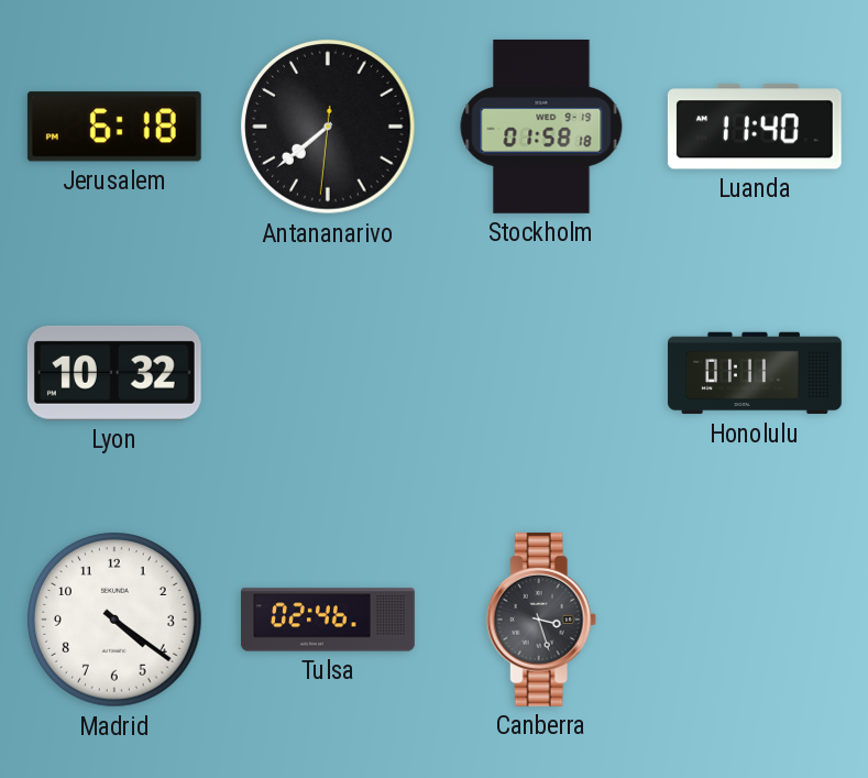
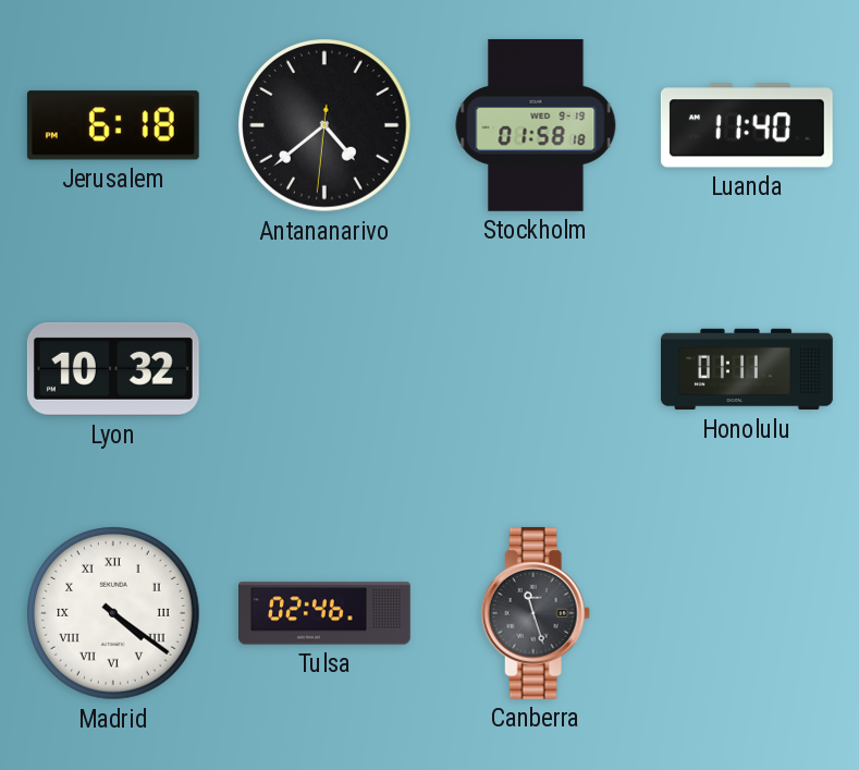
Antananarivo: 7:38 -> 4:38 (324, 125)
Madrid numerals: Arabic -> Roman (113, 613)
Canberra: 3:27 -> 11:27 (536, 613)
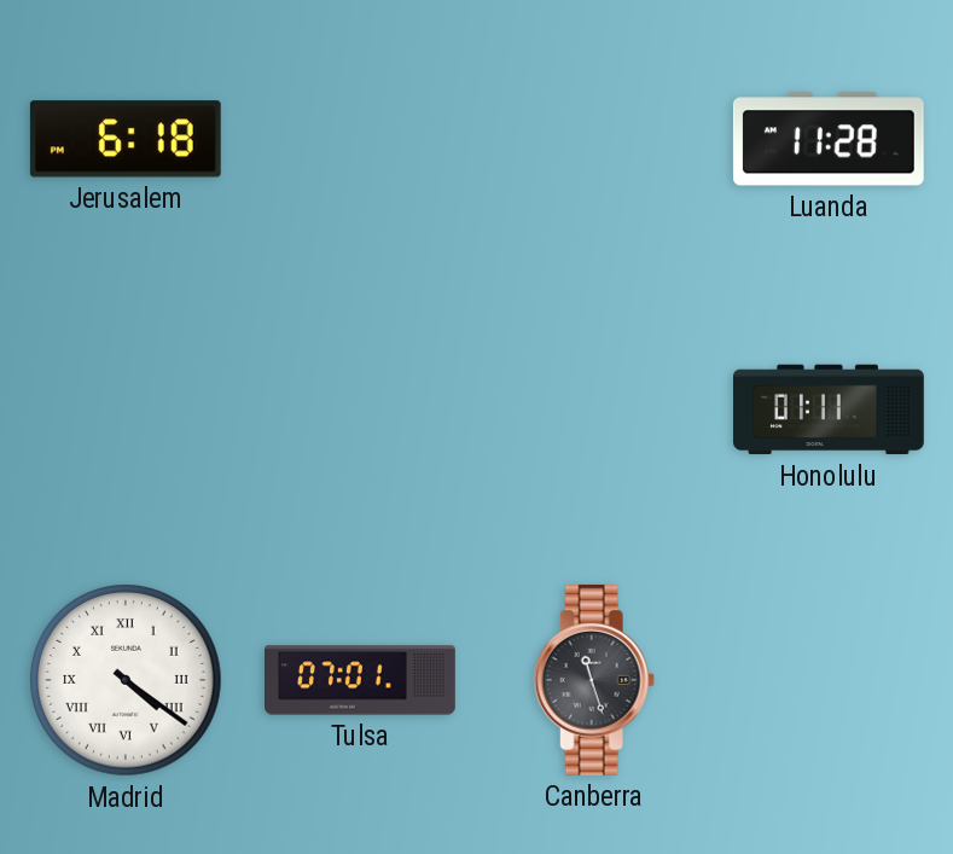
Antananarivo: 4:38 -> none (324, 125)
Stockholm: 01:58 -> none (536, 125)
Luanda: 11:40 -> 11:28 (829, 139)
Lyon: 10:32 -> none (113, 369)
Tulsa: 02:46 -> 07:01 (361, 680)
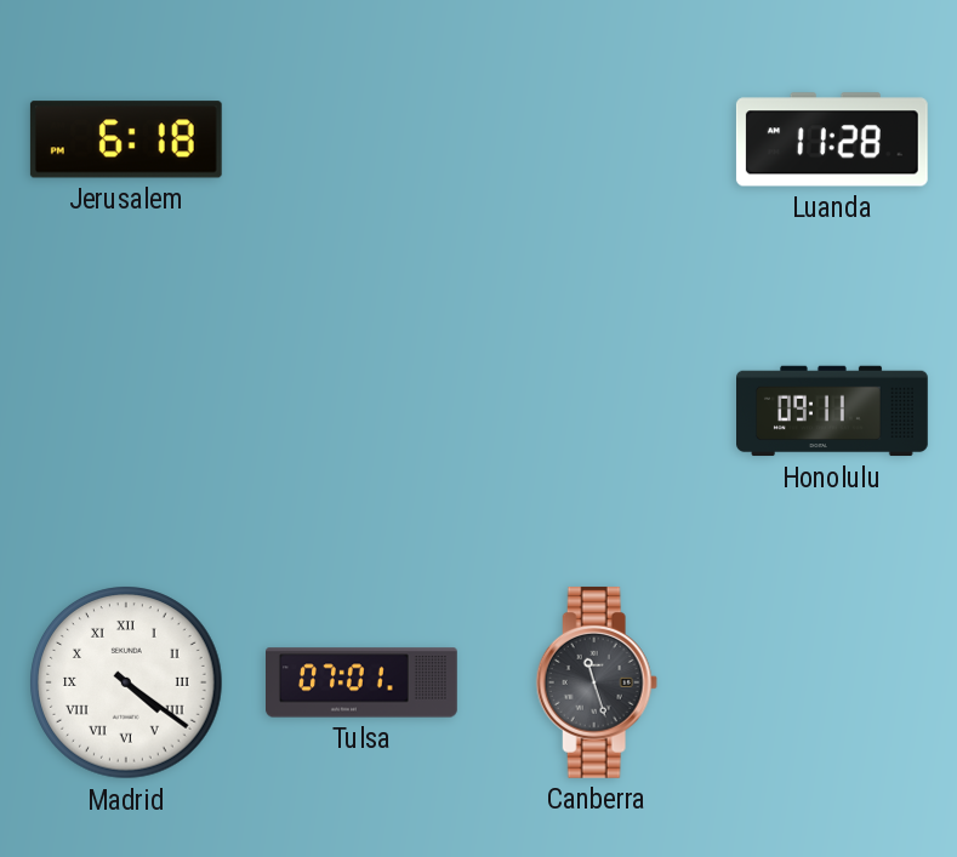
Honolulu: 01:11 -> 09:11 (833, 411)
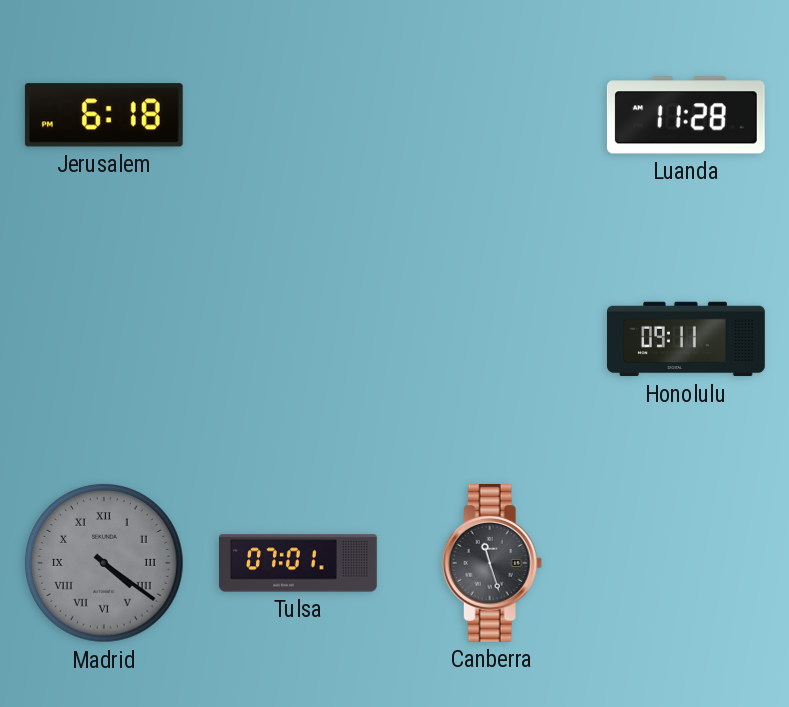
Madrid dial: white -> grey (104, 563)
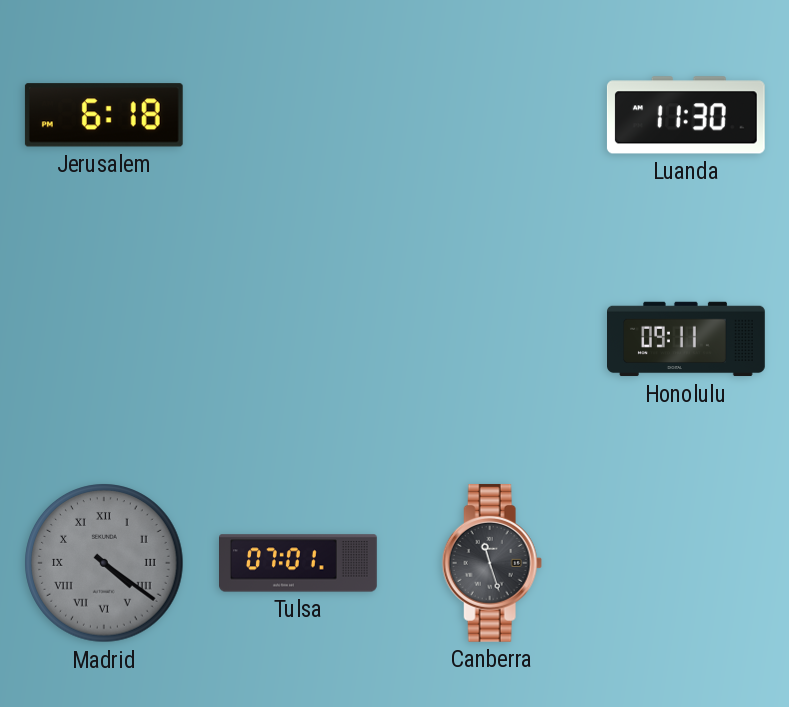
Luanda: 11:28 -> 11:30 (686, 115)
